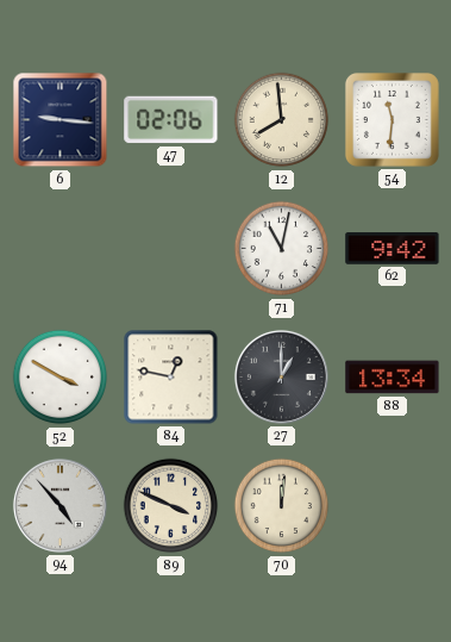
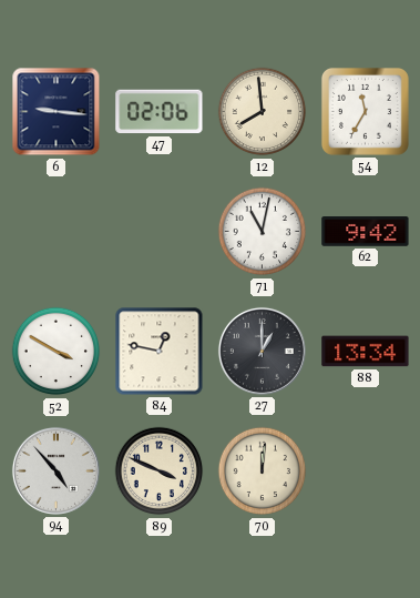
54: 11:31 -> 11:35 (365, 111)
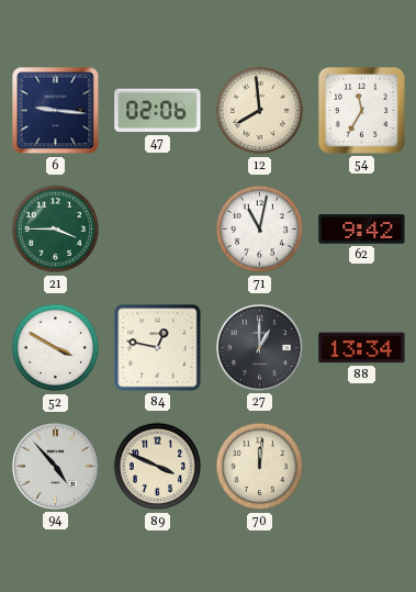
21: none -> 3:45 (56, 230)
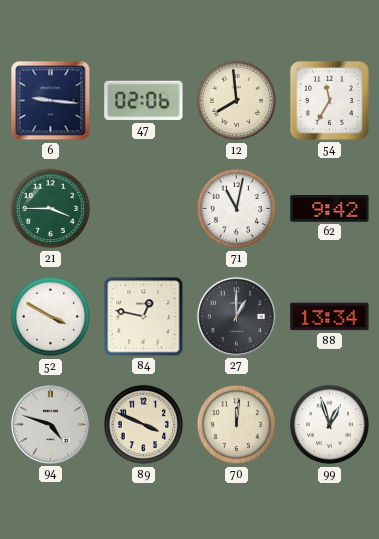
94: 4:53 -> 4:48 (50, 424)
99: none -> 12:57 (330, 425)
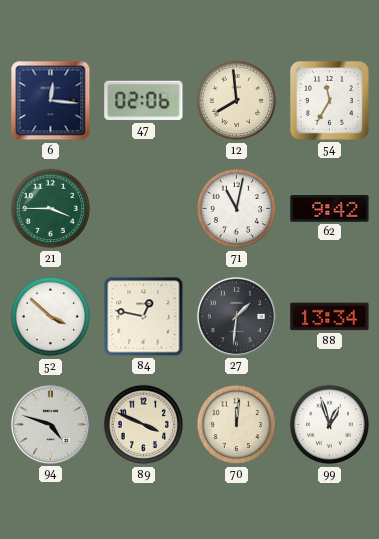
6: 9:16 -> 12:16 (51, 101)
52: 3:50 -> 3:52 (51, 317)
27: 1:00 -> 1:31 (236, 316)
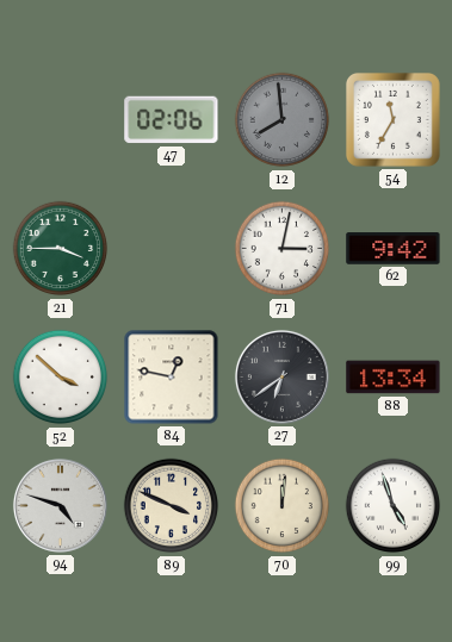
6: 12:16 -> none (51, 101)
12 dial: cream -> grey (283, 120)
71: 11:02 -> 3:02 (283, 249)
27: 1:31 -> 6:39 (281, 376)
99: 12:57 -> 4:57 (394, 506)
